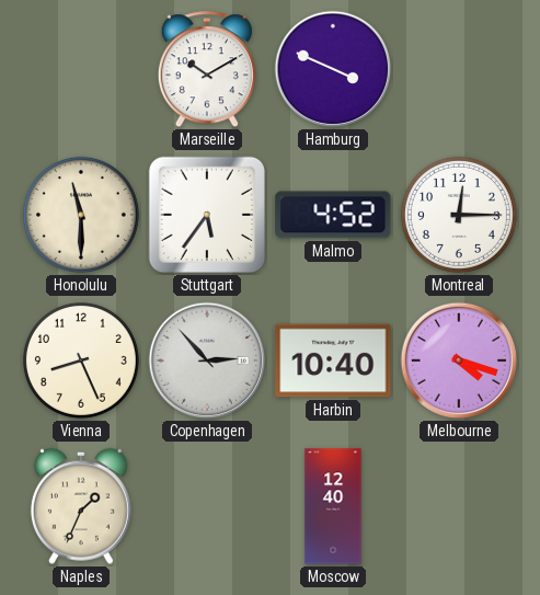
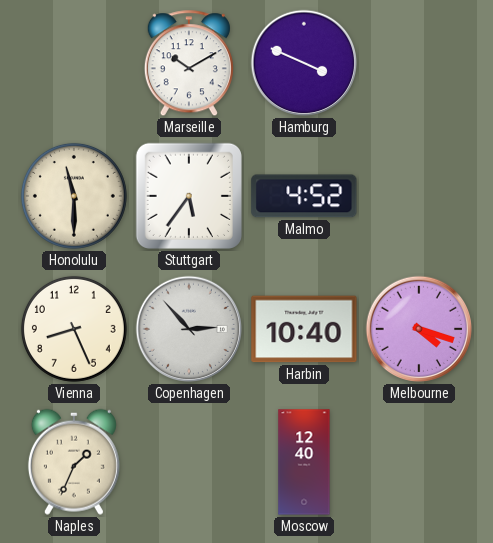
Montreal: 12:15 -> none (459, 215)
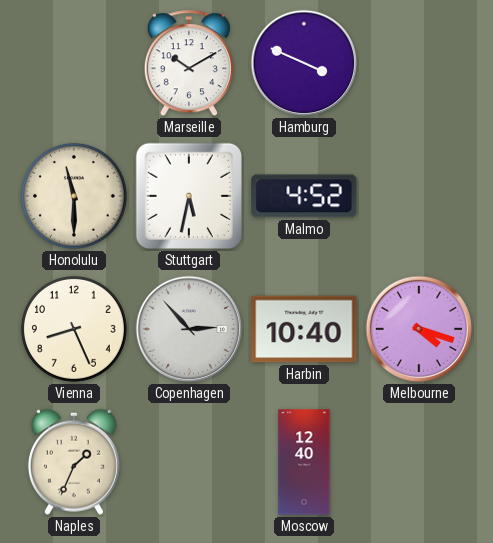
Stuttgart: 5:36 -> 5:32 (189, 196)
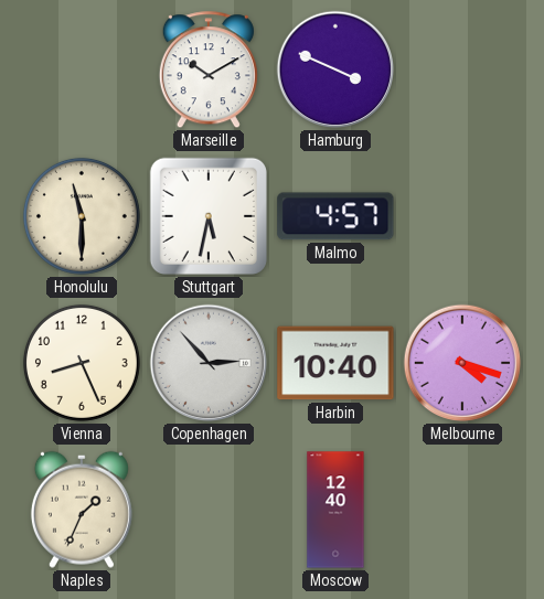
Malmo: 4:52 -> 4:57 (335, 216)
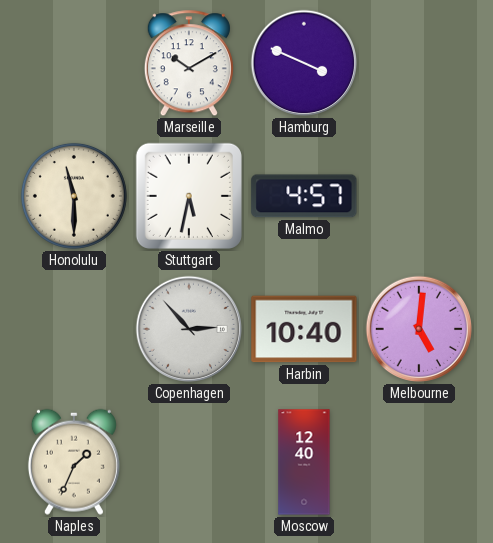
Vienna: 8:26 -> none (82, 363)
Melbourne: 4:18 -> 5:01 (419, 329)
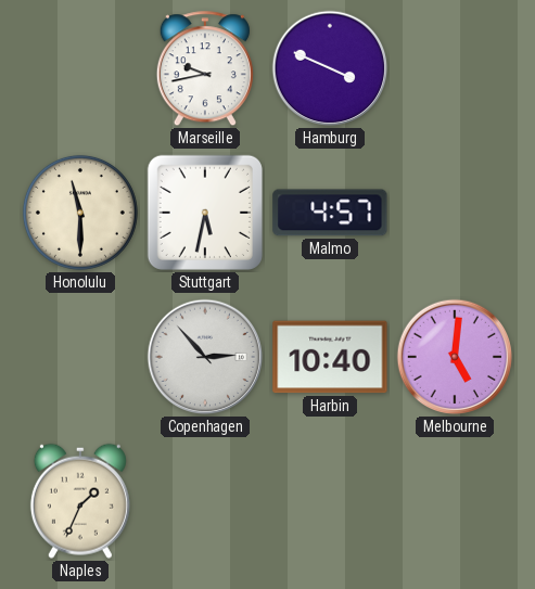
Marseille: 10:10 -> 9:43 (205, 69)
Moscow: 12:40 -> none (304, 462)
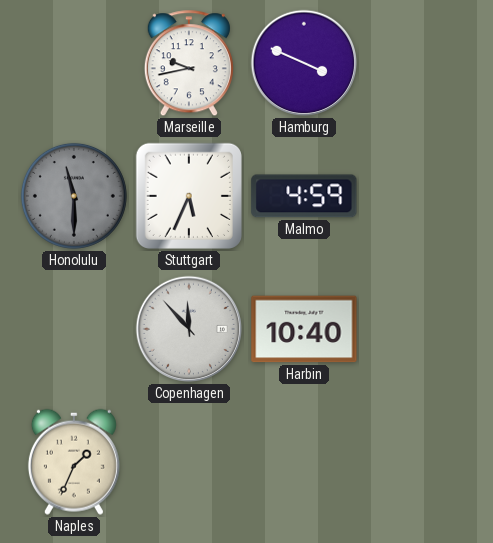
Honolulu dial: cream -> grey (74, 196)
Stuttgart: 5:32 -> 5:34 (189, 196)
Malmo: 4:57 -> 4:59 (304, 196)
Copenhagen: 2:53 -> 11:53 (189, 329)
Melbourne: 5:01 -> none (455, 357)
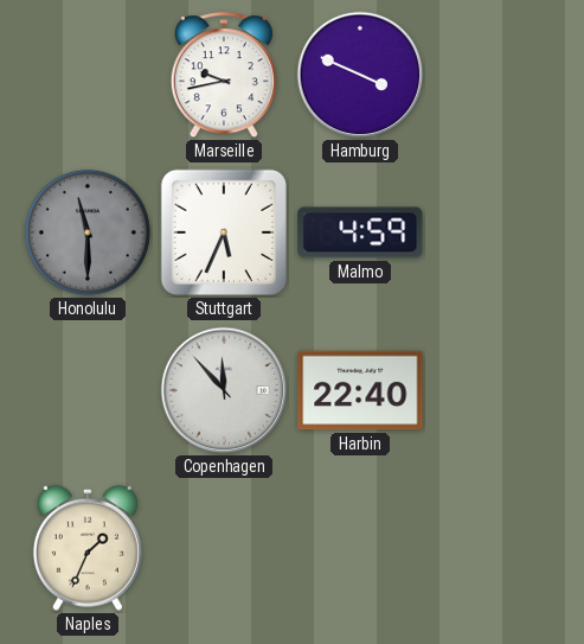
Harbin: 10:40 -> 22:40 (360, 390)
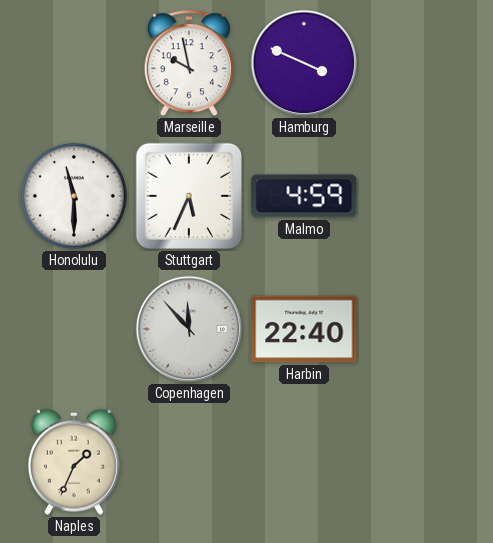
Marseille: 9:43 -> 9:58 (189, 64)
Honolulu dial: grey -> white (74, 196)
